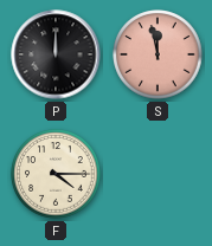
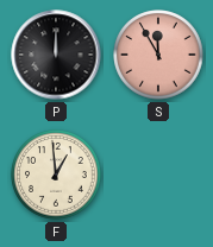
S: 11:58 -> 11:55 (158, 55)
F: 4:15 -> 12:59 (56, 175)
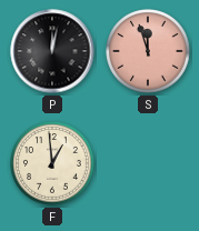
P: 12:00 -> 12:02 (52, 51)
S: 11:55 -> 11:57 (148, 51)
